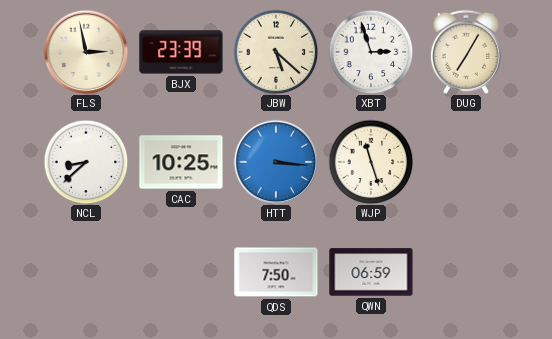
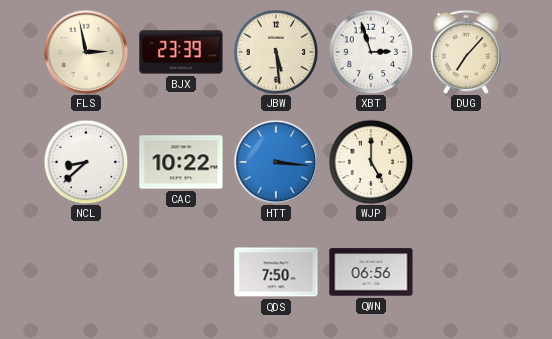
JBW: 5:22 -> 5:29 (276, 52)
DUG: 7:05 -> 7:07 (466, 52)
CAC: 10:25 -> 10:22 (181, 162)
WJP: 11:27 -> 5:00 (371, 162)
QWN: 06:59 -> 06:56 (371, 272)
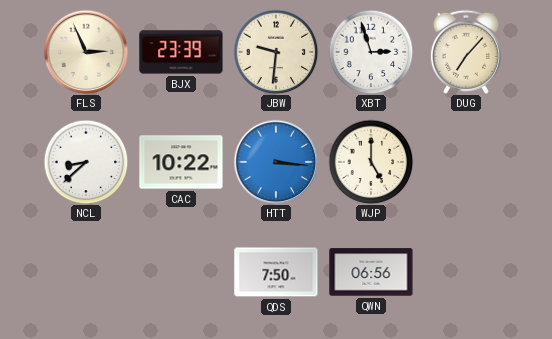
FLS: 2:58 -> 2:56 (86, 52)
JBW: 5:29 -> 9:31 (276, 52)
